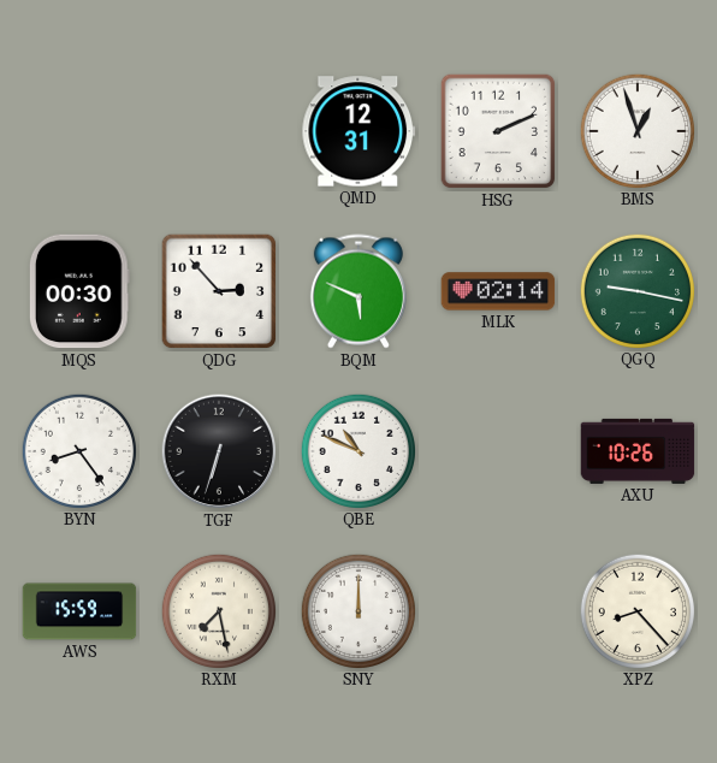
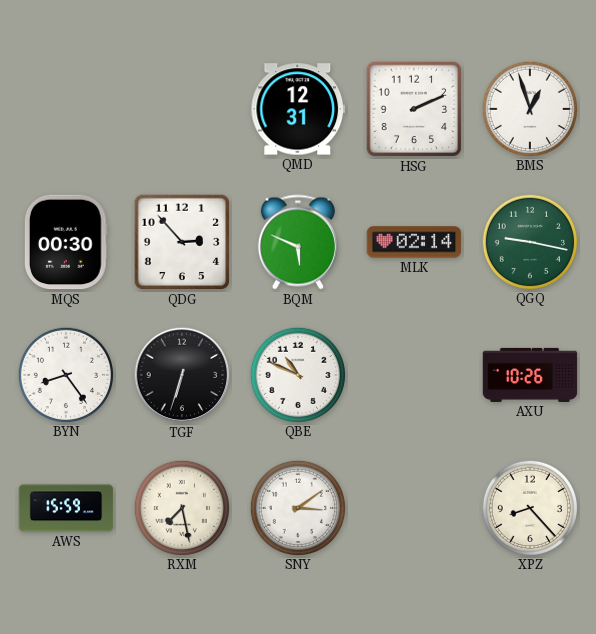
SNY: 12:00 -> 3:09 (297, 507)
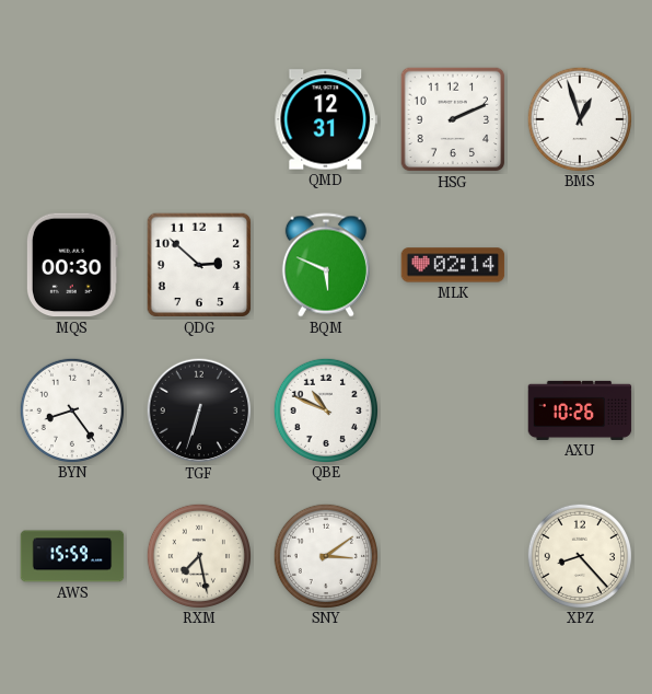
QDG: 2:53 -> 2:52 (199, 265)
QGQ: 9:17 -> none (529, 241)
